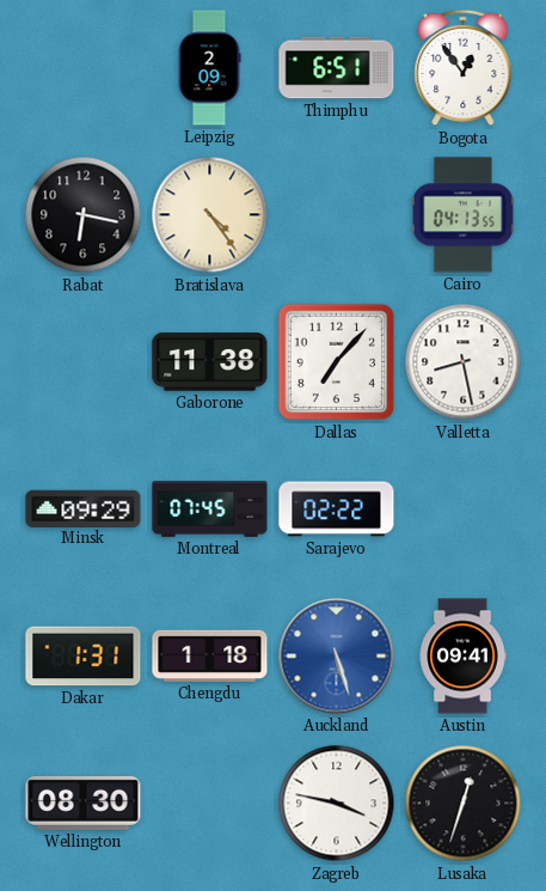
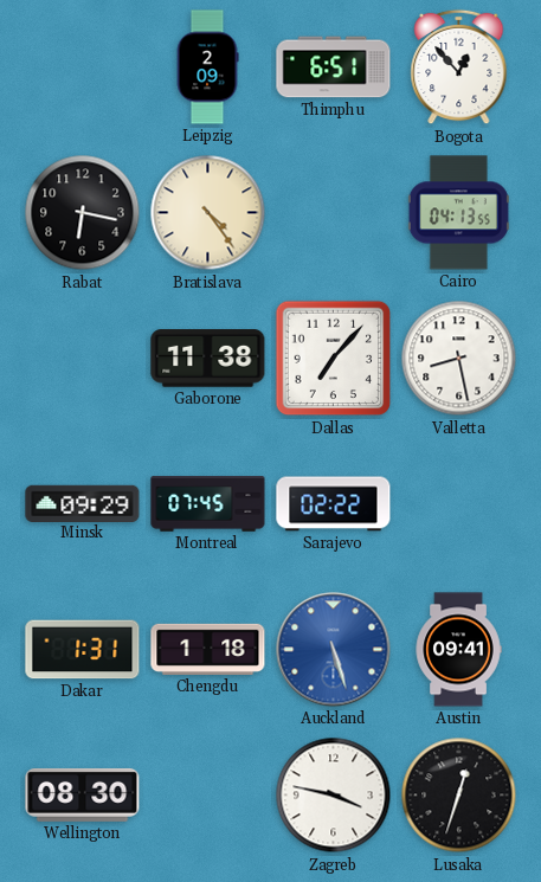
Bogota: 12:54 -> 12:53 (459, 67)
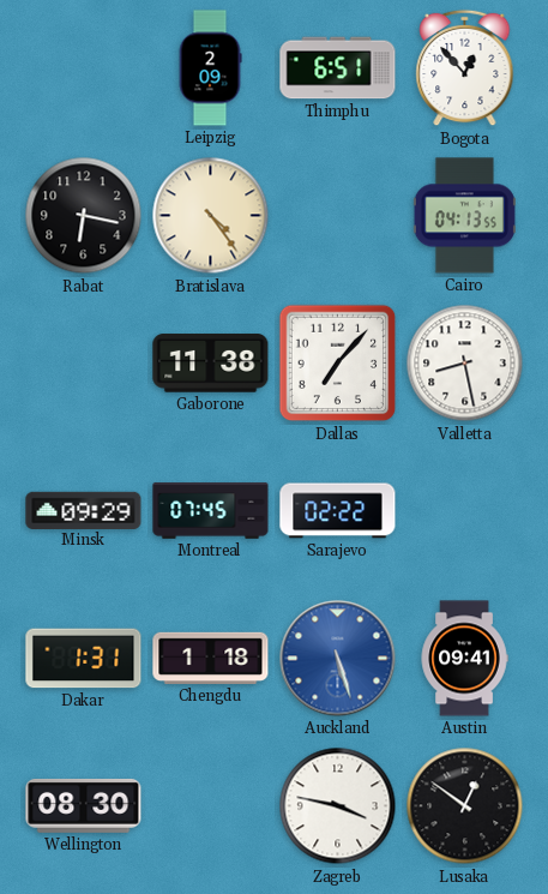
Lusaka: 12:33 -> 12:51 (465, 806)
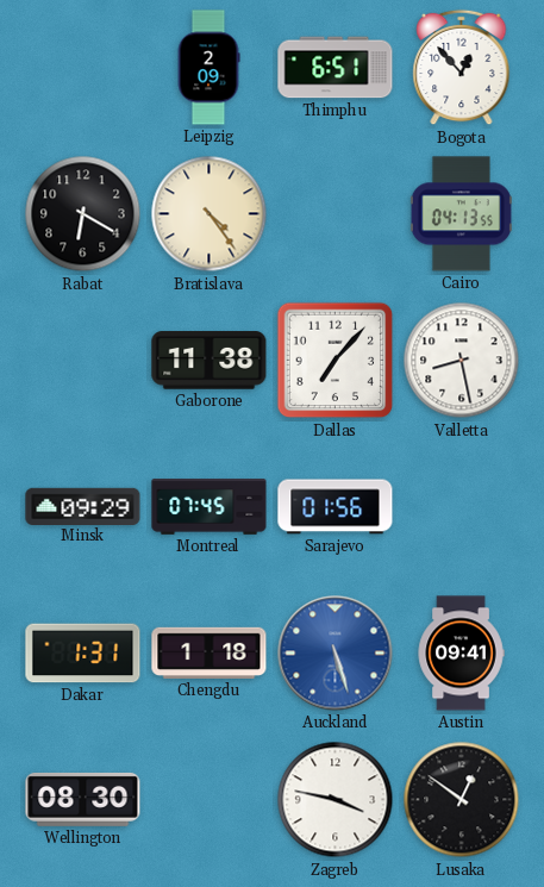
Rabat: 6:17 -> 6:20 (83, 214)
Sarajevo: 02:22 -> 01:56 (336, 507)
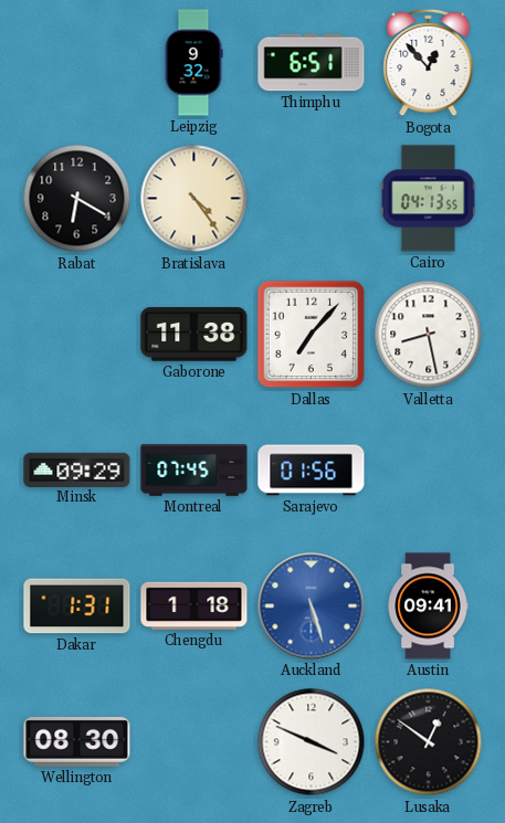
Leipzig: 2:09 -> 9:32 (193, 63)
Zagreb: 3:47 -> 3:49 (312, 742)
